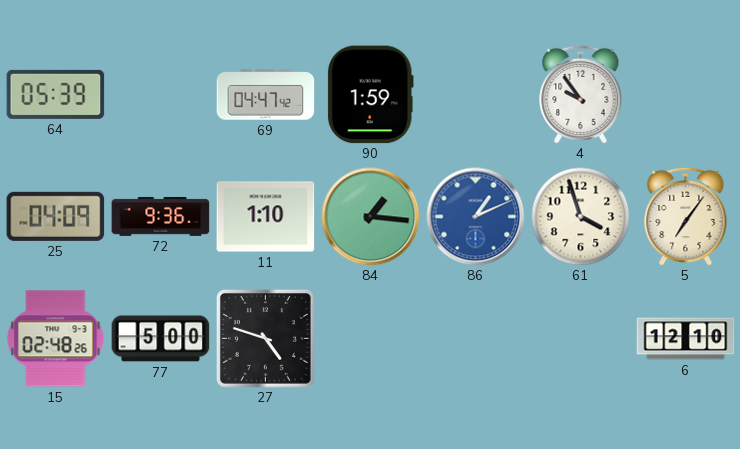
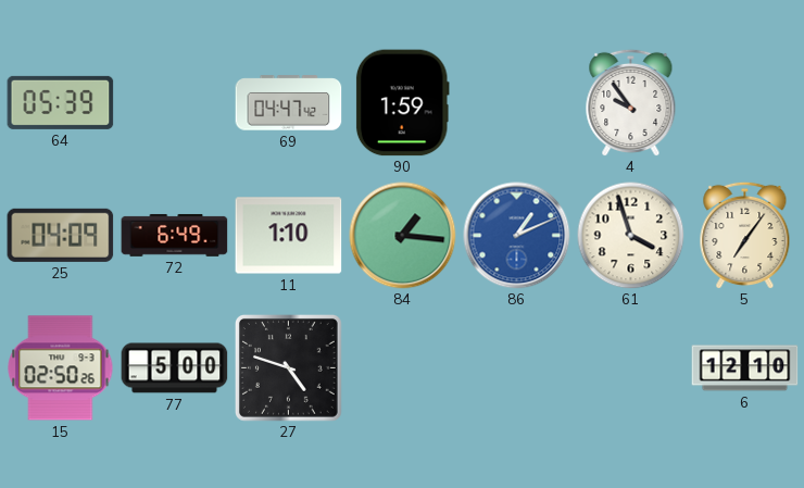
72: 9:36 -> 6:49 (175, 235)
15: 02:48 -> 02:50 (61, 368)
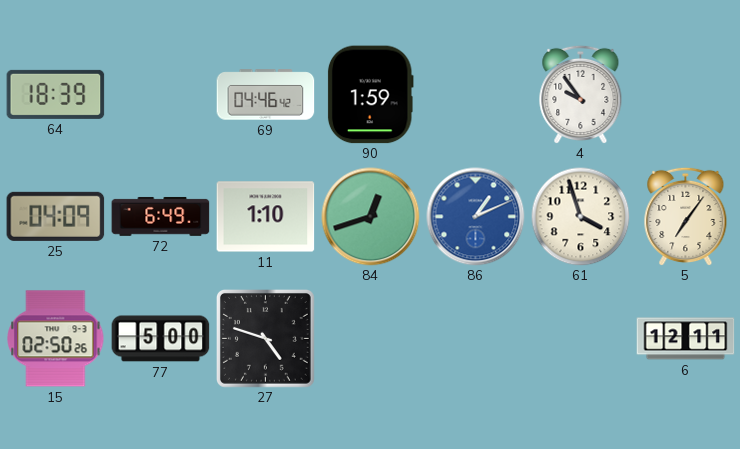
64: 05:39 -> 18:39 (56, 94)
69: 04:47 -> 04:46 (266, 95)
84: 1:16 -> 12:42 (371, 217)
6: 12:10 -> 12:11 (686, 339)
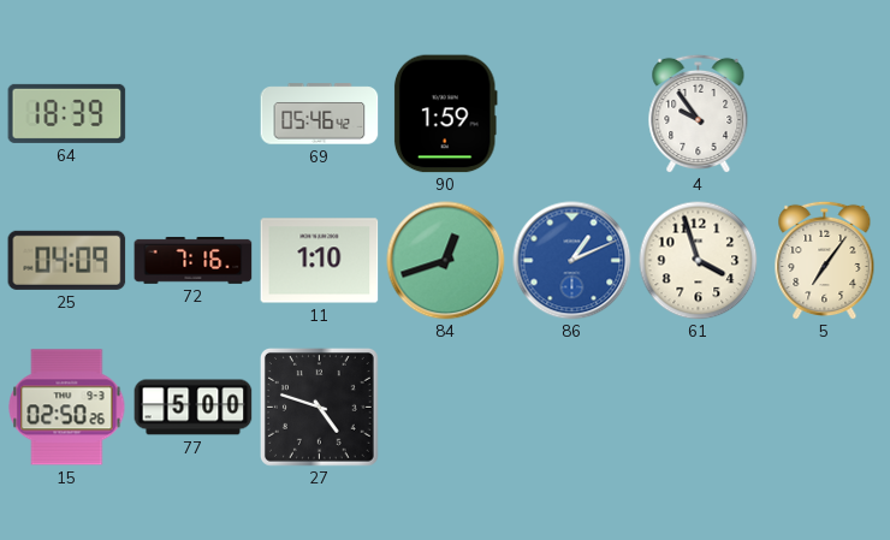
69: 04:46 -> 05:46 (320, 114)
72: 6:49 -> 7:16 (194, 260)
6: 12:11 -> none (686, 339)
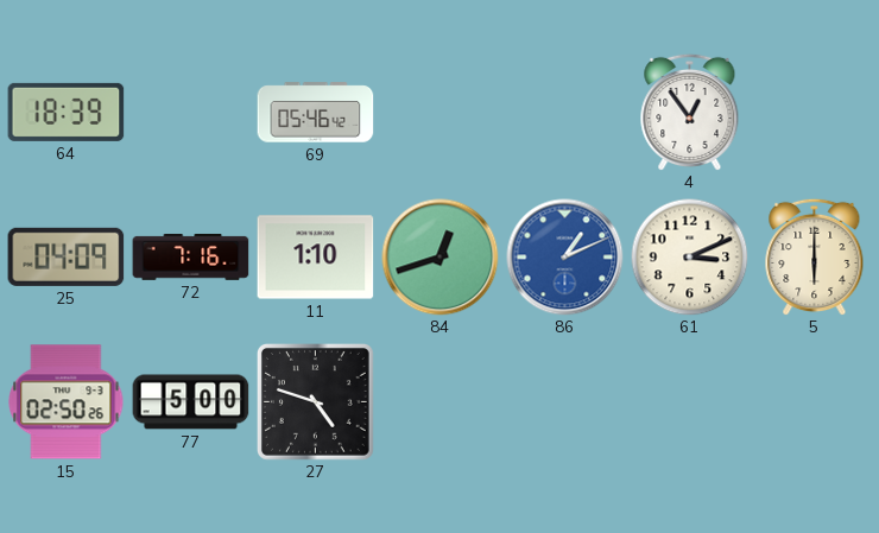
90: 1:59 -> none (445, 114)
4: 9:54 -> 12:54 (690, 112)
61: 3:57 -> 3:11 (690, 258)
5: 7:06 -> 6:00 (815, 256)
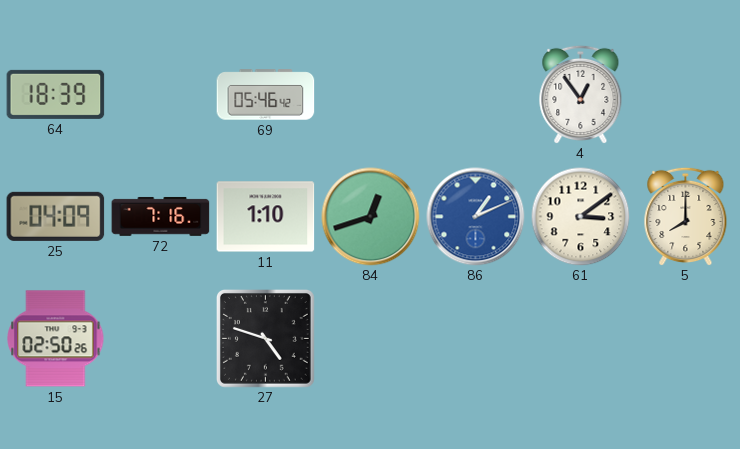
61: 3:11 -> 3:09 (581, 217)
5: 6:00 -> 8:00 (686, 216)
77: 5:00 -> none (191, 402)
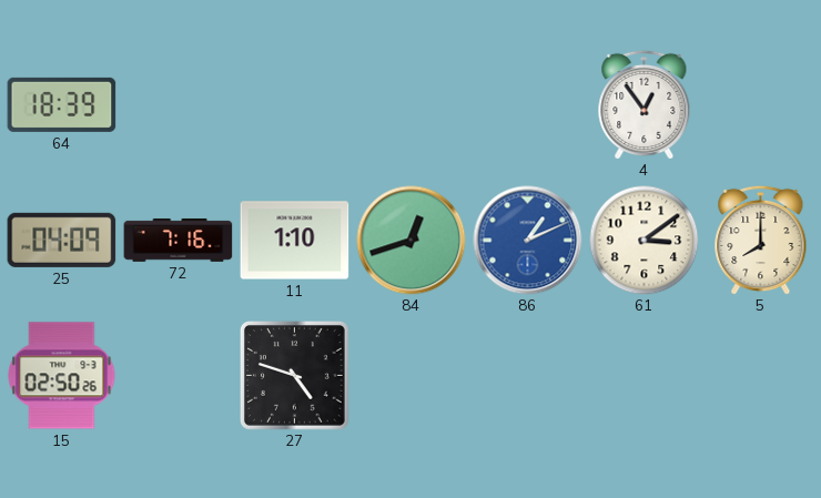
69: 05:46 -> none (266, 95)
